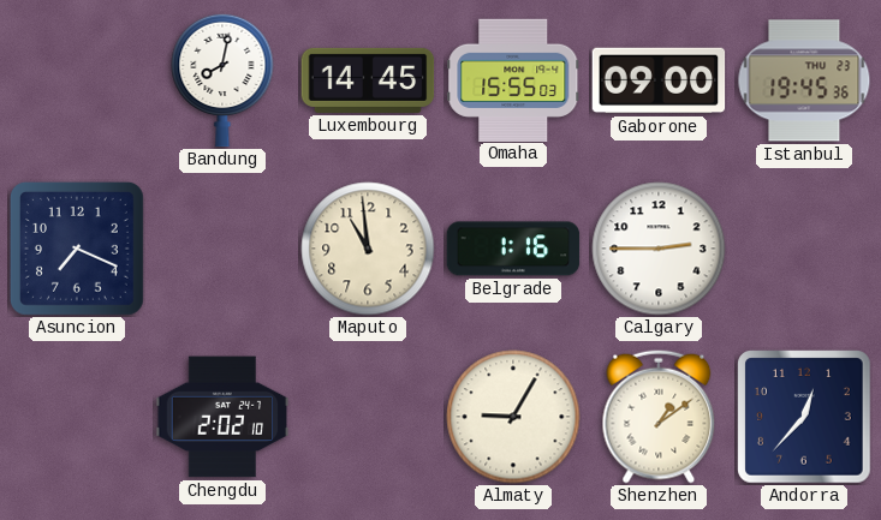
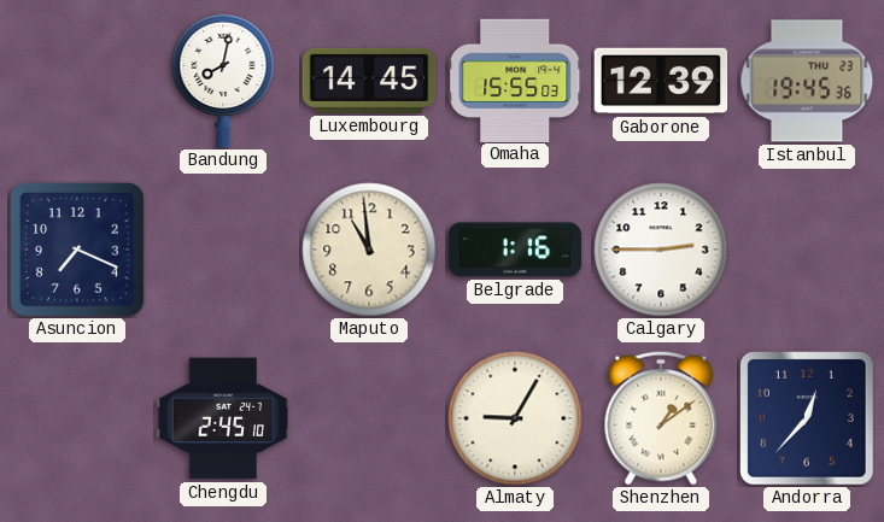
Gaborone: 09:00 -> 12:39 (661, 81)
Chengdu: 2:02 -> 2:45 (223, 418)
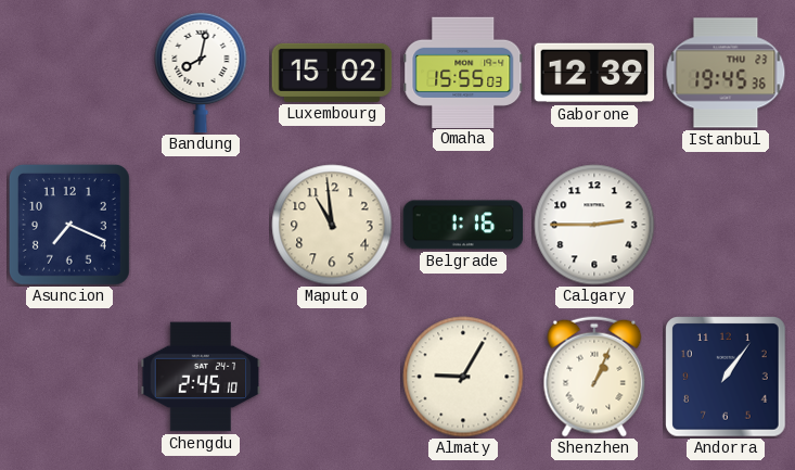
Luxembourg: 14:45 -> 15:02 (332, 73)
Shenzhen: 1:09 -> 1:04 (594, 377)
Andorra: 12:37 -> 1:06 (726, 377)
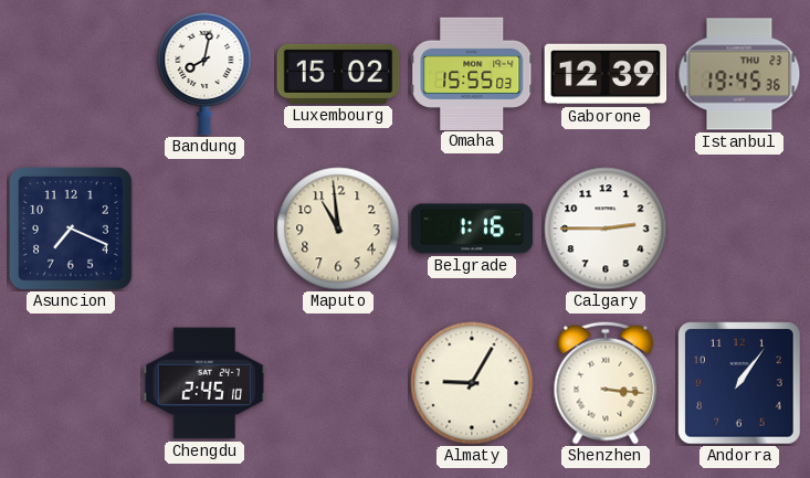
Shenzhen: 1:04 -> 3:16 (606, 383)
